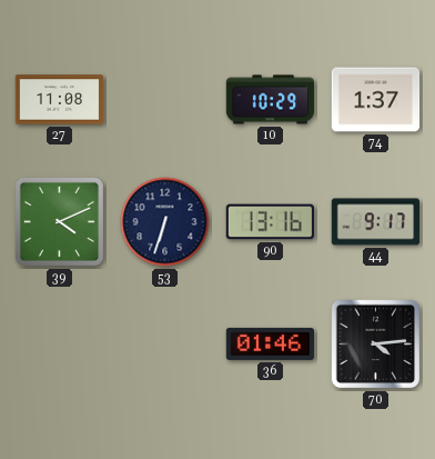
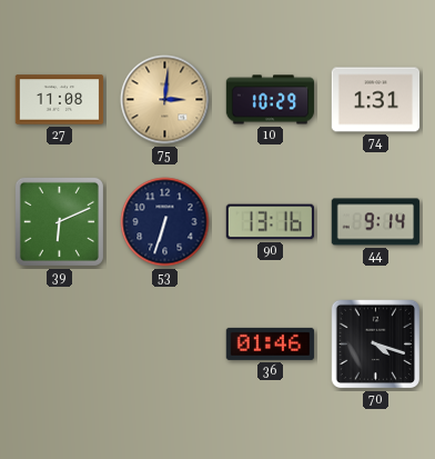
75: none -> 3:01 (165, 100)
74: 1:37 -> 1:31 (376, 100)
39: 4:11 -> 6:11 (59, 221)
44: 9:17 -> 9:14 (376, 222)
70: 4:14 -> 4:18 (376, 345)
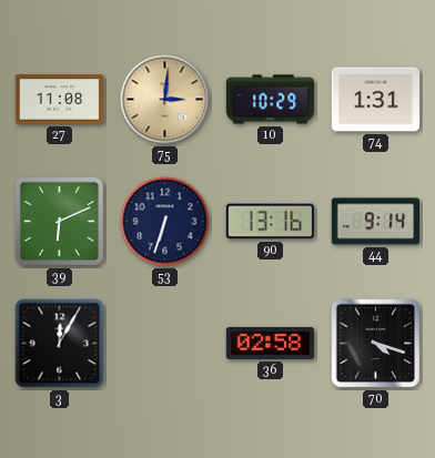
3: none -> 12:05 (60, 344)
36: 01:46 -> 02:58 (271, 343)
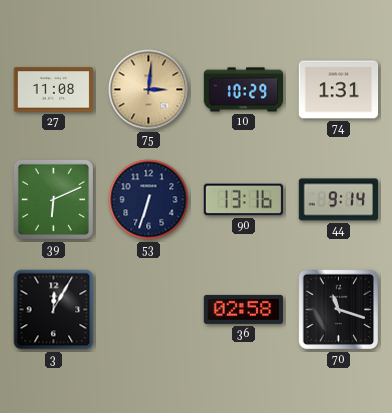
70: 4:18 -> 11:18 (339, 310)
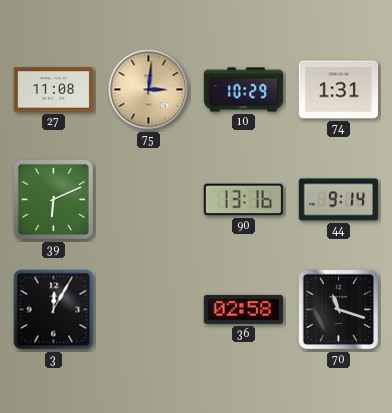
53: 6:33 -> none (149, 200)
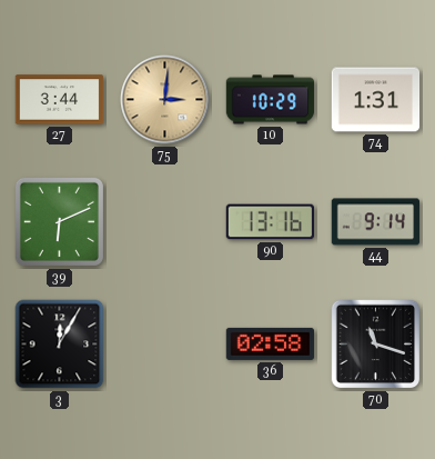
27: 11:08 -> 3:44 (60, 100)
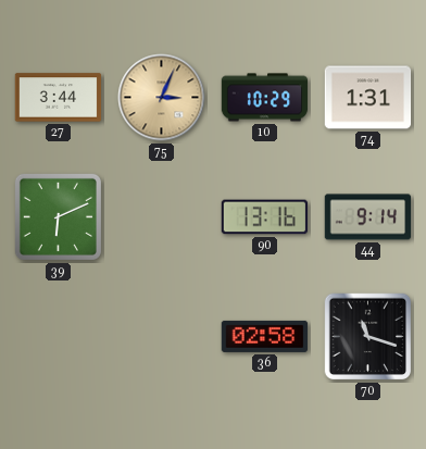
75: 3:01 -> 3:04 (162, 98)
3: 12:05 -> none (60, 345)
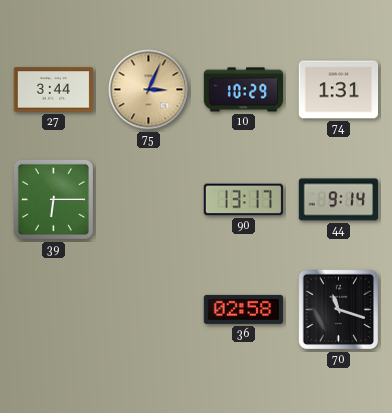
39: 6:11 -> 6:15 (53, 199)
90: 13:16 -> 13:17 (243, 200)
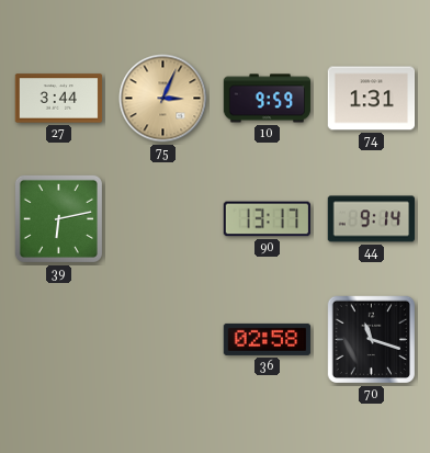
10: 10:29 -> 9:59 (268, 99)
39: 6:15 -> 6:13 (58, 218)
